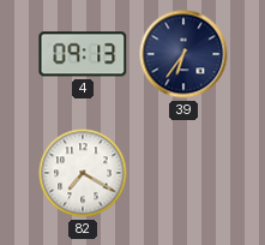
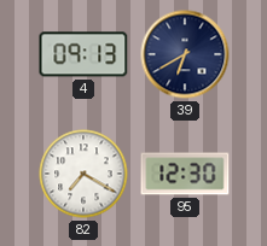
39: 6:36 -> 6:40 (185, 54)
95: none -> 12:30 (185, 174)
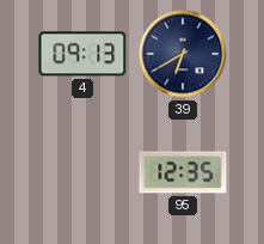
82: 7:20 -> none (83, 174)
95: 12:30 -> 12:35 (183, 172)
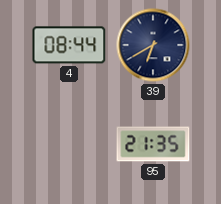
4: 09:13 -> 08:44 (69, 45)
95: 12:35 -> 21:35 (153, 144)
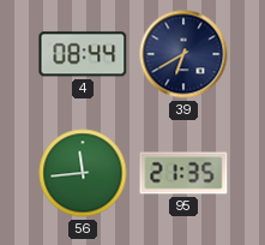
56: none -> 11:44 (83, 173)
